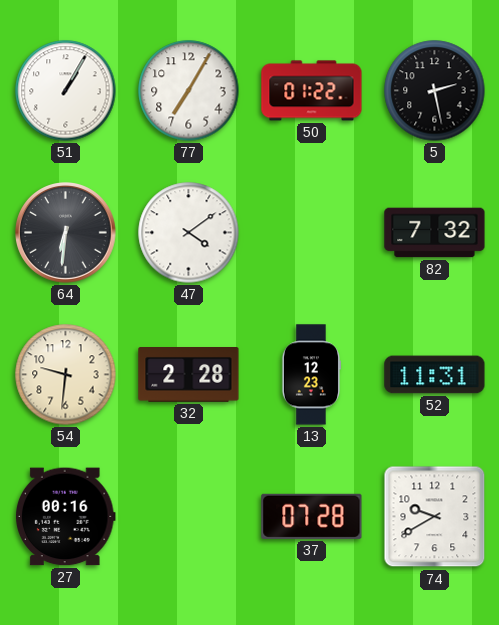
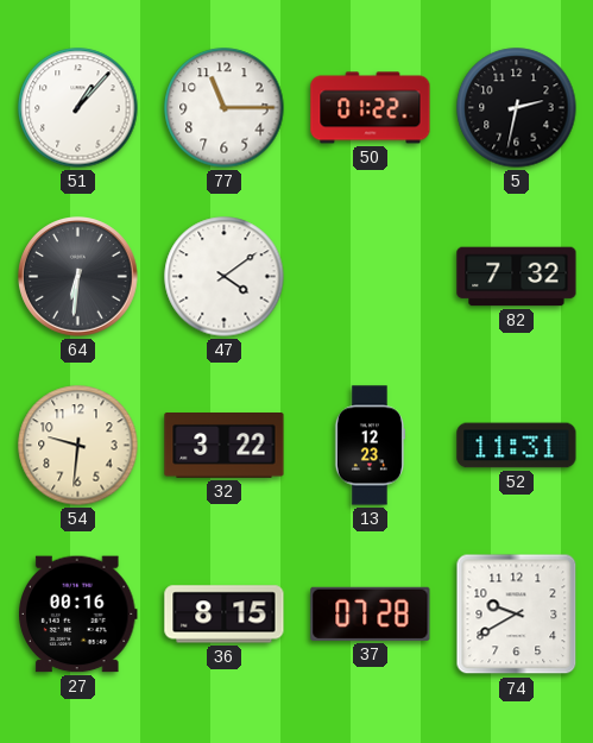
51: 1:05 -> 1:07 (78, 108)
77: 7:05 -> 11:15 (225, 108)
5: 2:28 -> 2:32 (517, 108)
32: 2:28 -> 3:22 (225, 446)
36: none -> 8:15 (225, 615)
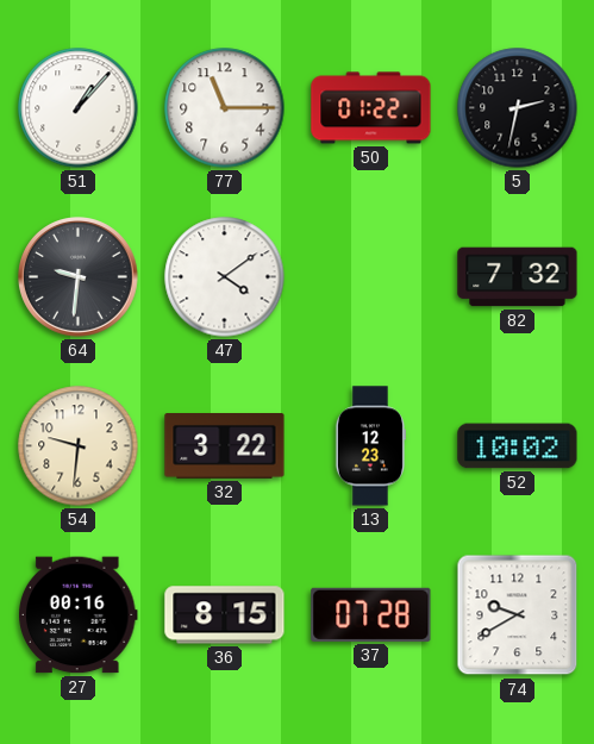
64: 6:31 -> 9:31 (79, 277)
52: 11:31 -> 10:02 (518, 446)
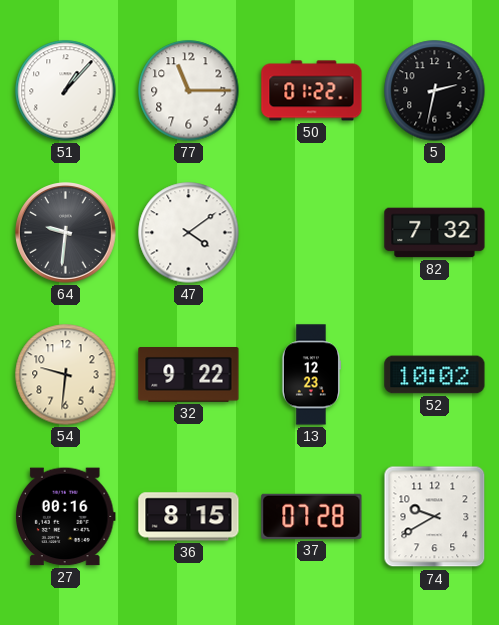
32: 3:22 -> 9:22 (189, 375)
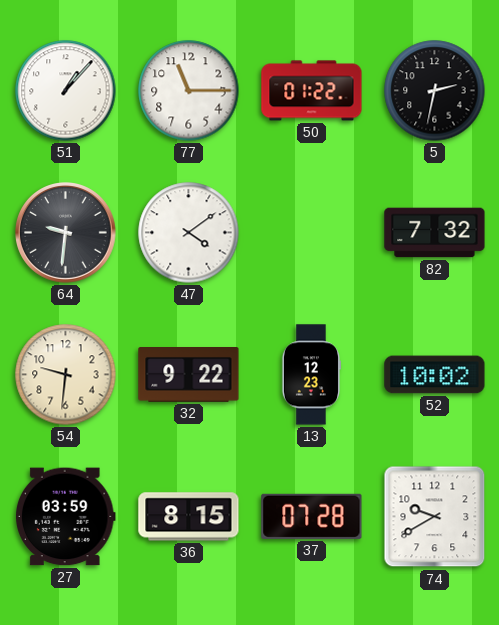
27: 00:16 -> 03:59 (66, 517)
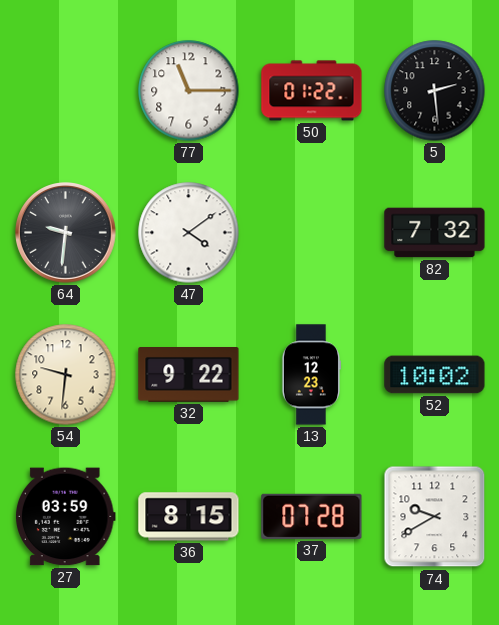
51: 1:07 -> none (66, 91)
5: 2:32 -> 2:29 (435, 91)
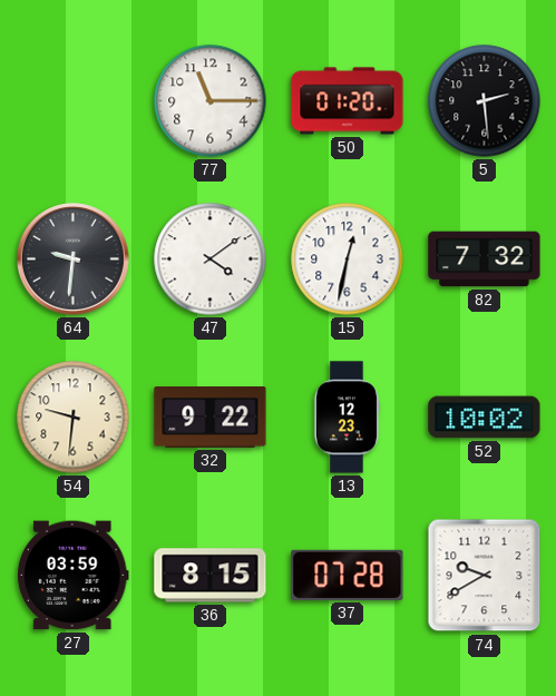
50: 01:22 -> 01:20 (348, 101)
15: none -> 12:32 (348, 259)
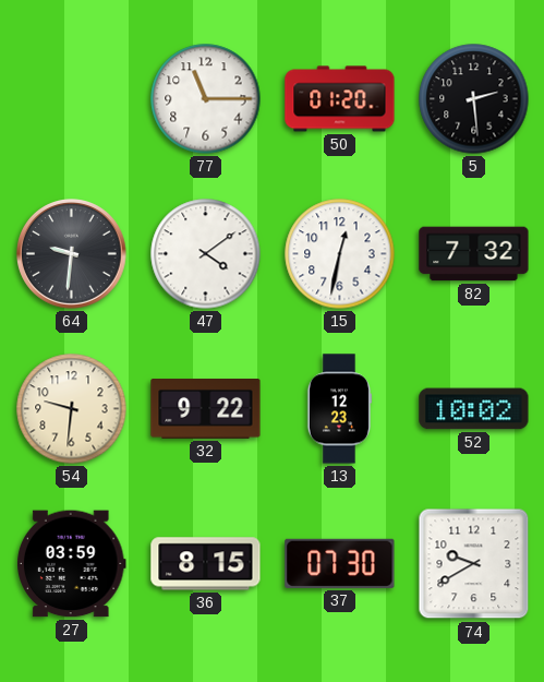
37: 07:28 -> 07:30 (340, 563)
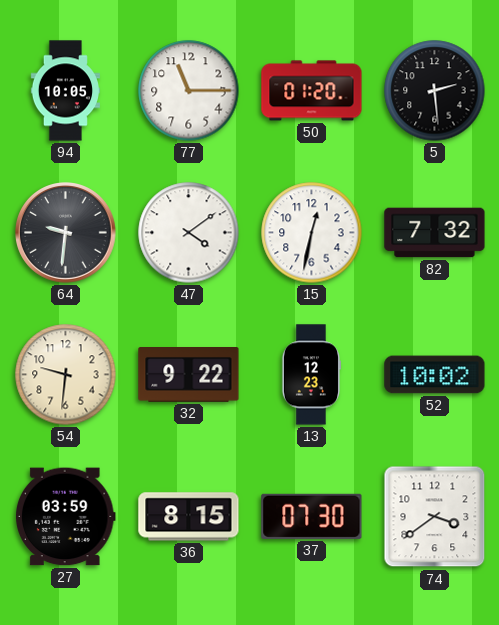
94: none -> 10:05 (66, 91)
74: 9:40 -> 3:39 (435, 517)
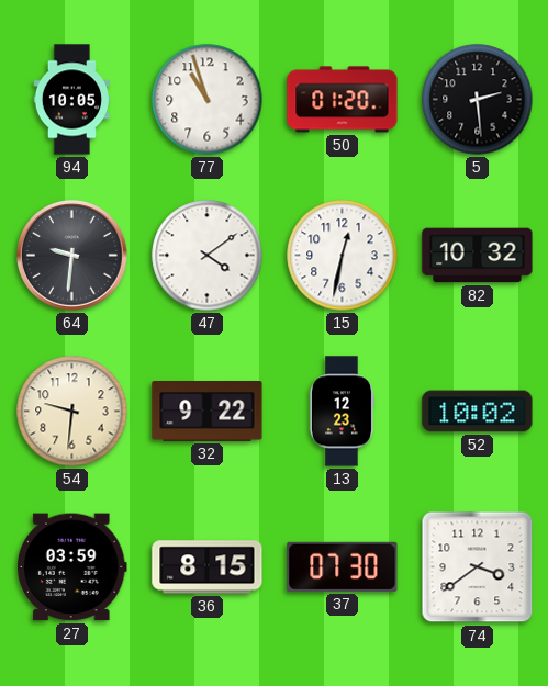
77: 11:15 -> 10:57 (208, 100)
82: 7:32 -> 10:32 (478, 256)
